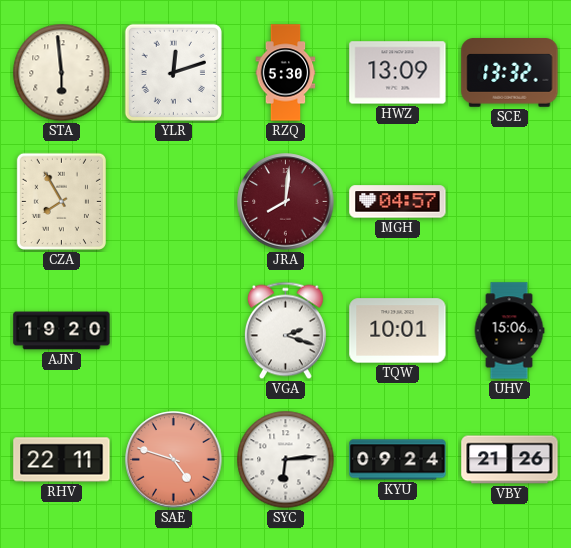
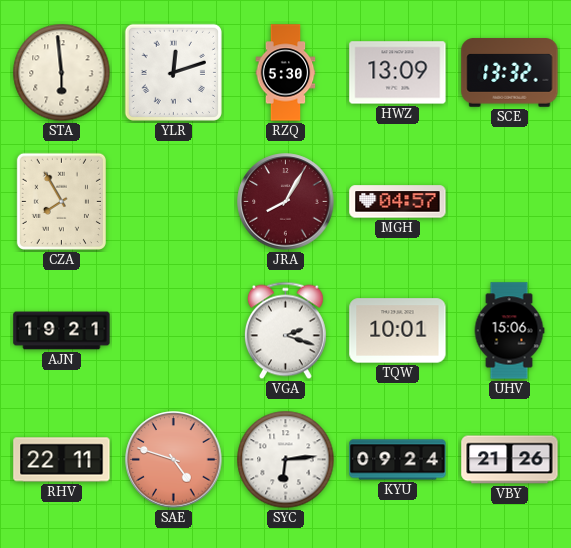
JRA: 8:01 -> 8:05 (286, 202)
AJN: 19:20 -> 19:21 (62, 331)
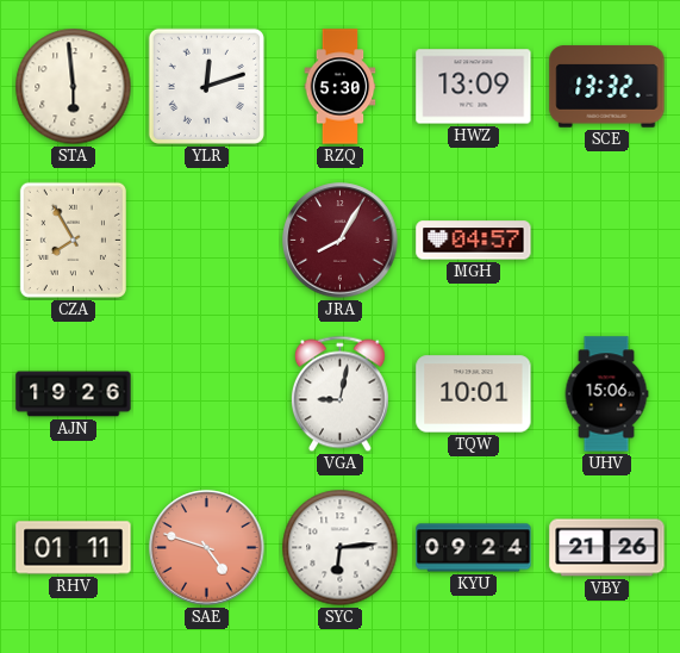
AJN: 19:21 -> 19:26 (74, 394)
VGA: 2:18 -> 9:02 (339, 394)
RHV: 22:11 -> 01:11 (74, 548)
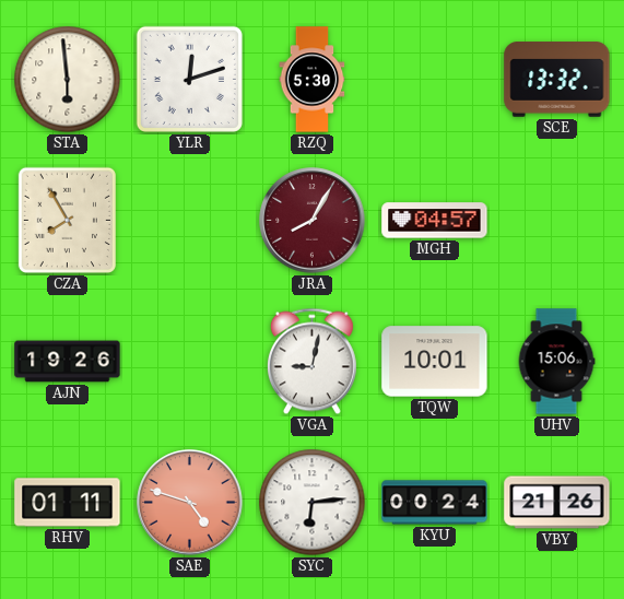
HWZ: 13:09 -> none (474, 87)
KYU: 09:24 -> 00:24 (435, 503)
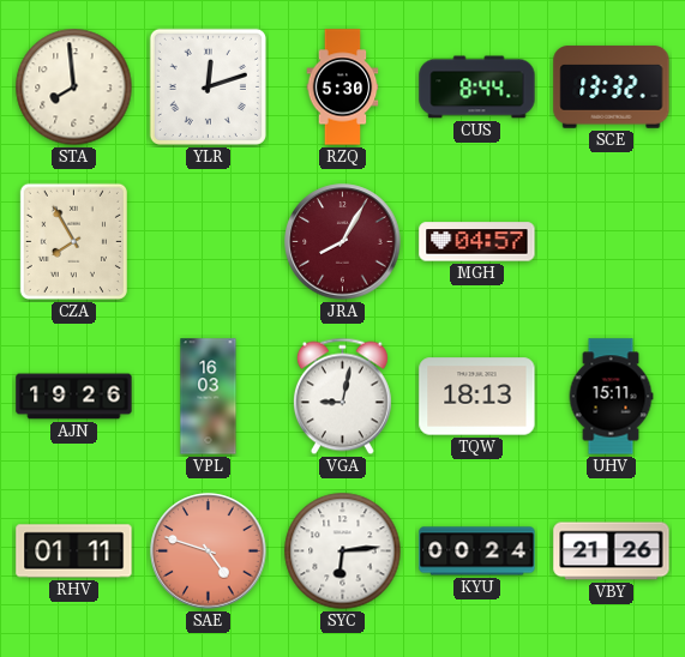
STA: 5:59 -> 7:59 (74, 88)
CUS: none -> 8:44 (477, 88)
VPL: none -> 16:03 (209, 397)
TQW: 10:01 -> 18:13 (477, 397)
UHV: 15:06 -> 15:11 (611, 397)
